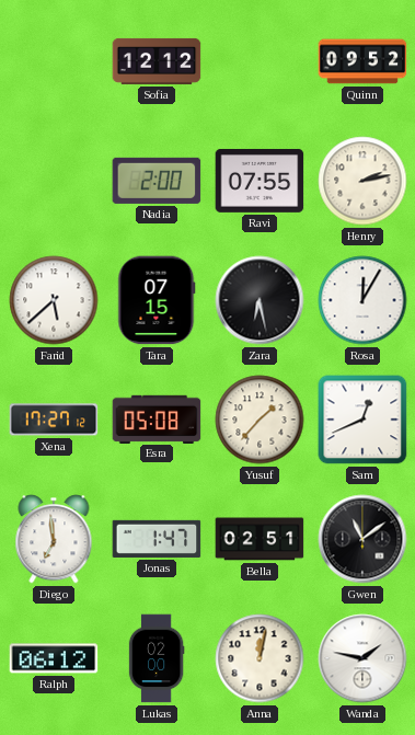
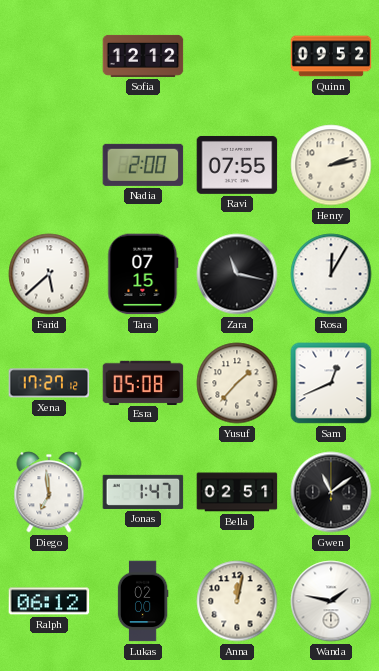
Zara: 6:28 -> 11:17 (237, 274)
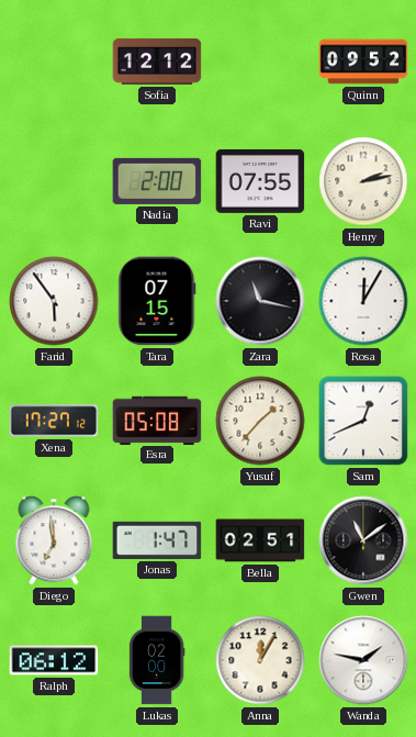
Farid: 5:38 -> 5:54 (54, 301)
Anna: 12:02 -> 12:05 (260, 660)
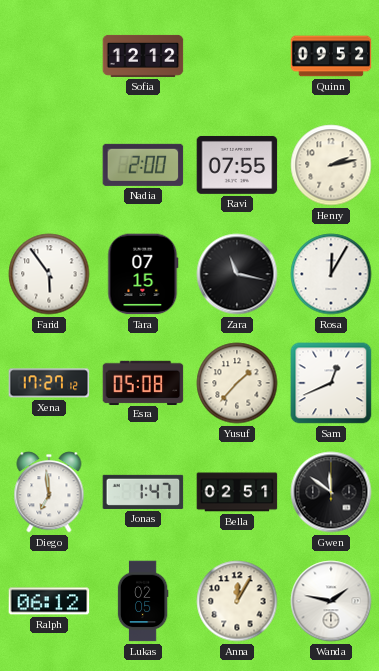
Gwen: 11:09 -> 11:51 (331, 492)
Lukas: 02:00 -> 02:05 (143, 601)
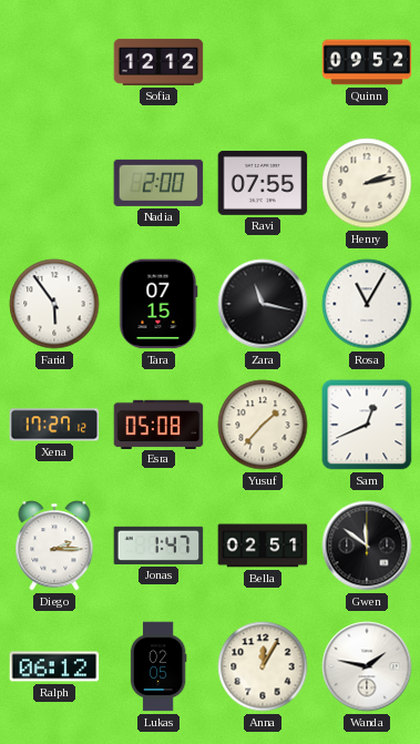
Rosa: 12:05 -> 11:05 (367, 304)
Diego: 6:59 -> 2:15 (54, 546)
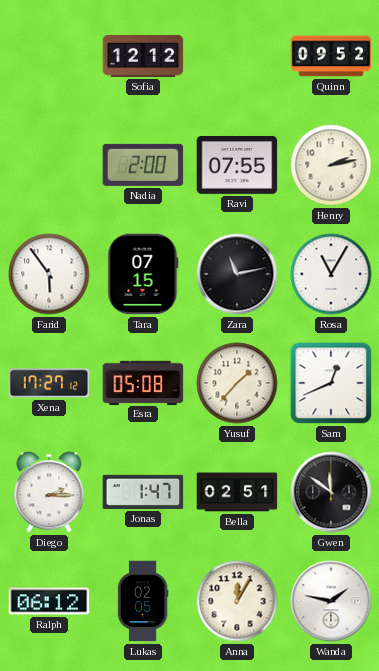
Zara: 11:17 -> 11:13 (237, 274)
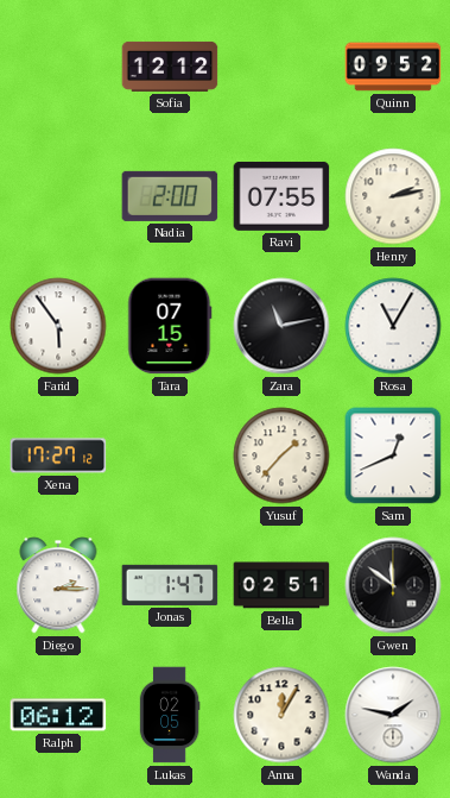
Esra: 05:08 -> none (143, 382)
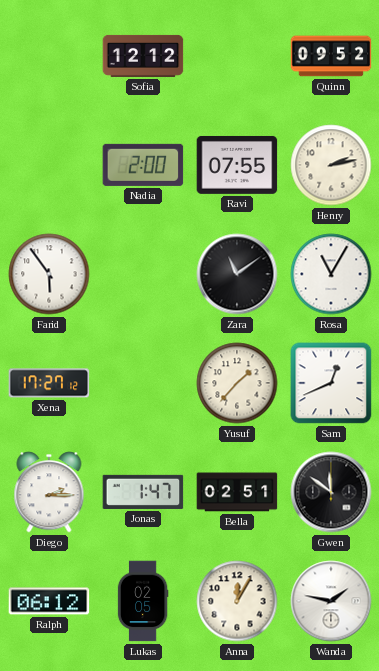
Tara: 07:15 -> none (170, 326)
Zara: 11:13 -> 11:09 (237, 274)
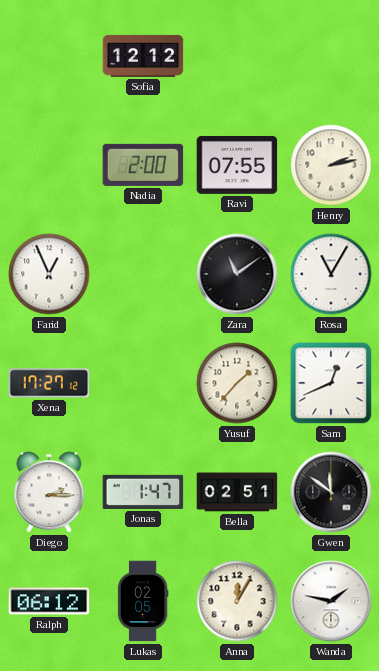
Quinn: 09:52 -> none (331, 56)
Farid: 5:54 -> 12:56 (49, 274)
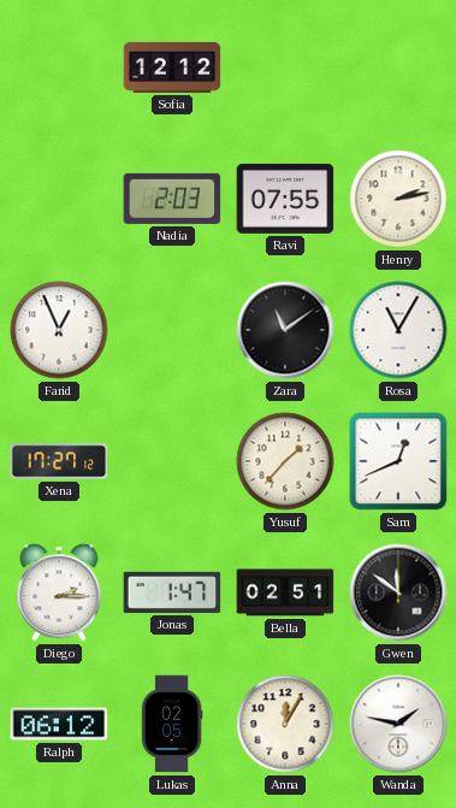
Nadia: 2:00 -> 2:03 (172, 199)
